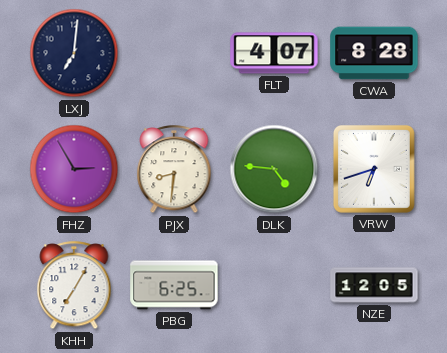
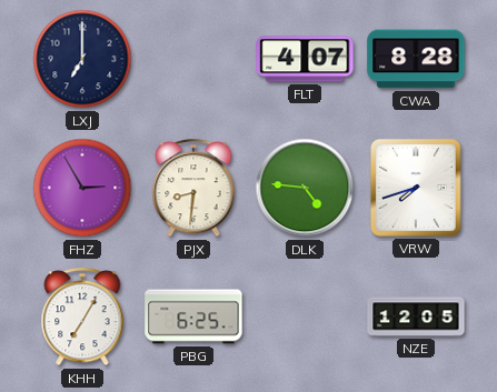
LXJ: 7:01 -> 7:00 (82, 59)
VRW: 6:42 -> 7:42 (416, 188)
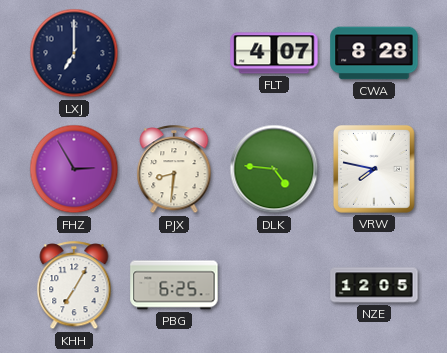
VRW: 7:42 -> 7:47 (374, 169)
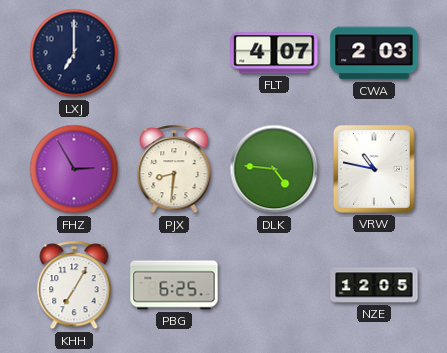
CWA: 8:28 -> 2:03 (374, 53)
VRW: 7:47 -> 10:47 (374, 169)
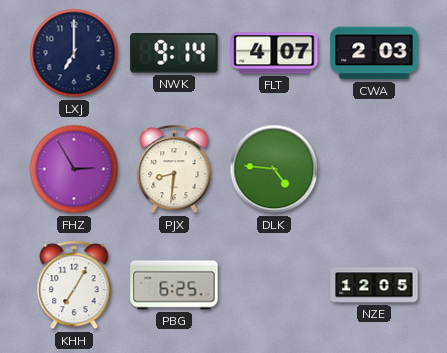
NWK: none -> 9:14 (174, 53)
VRW: 10:47 -> none (374, 169)
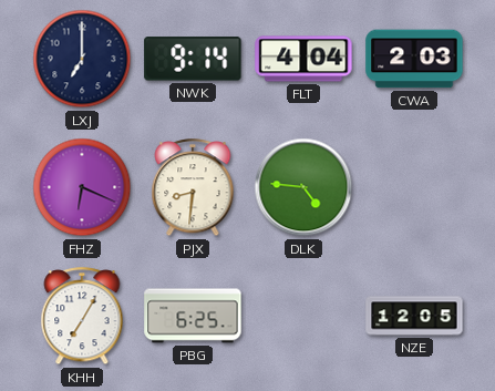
FLT: 4:07 -> 4:04 (303, 59)
FHZ: 2:55 -> 6:19 (82, 187)
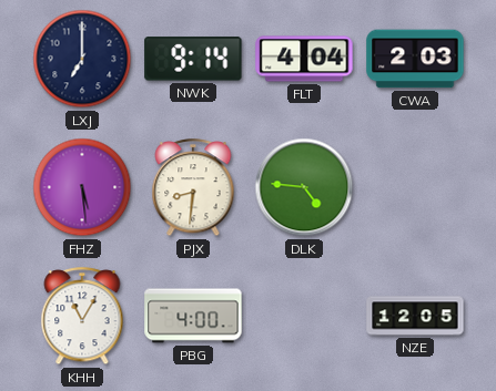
FHZ: 6:19 -> 5:29 (82, 187)
KHH: 7:05 -> 11:05 (82, 317)
PBG: 6:25 -> 4:00 (193, 316)
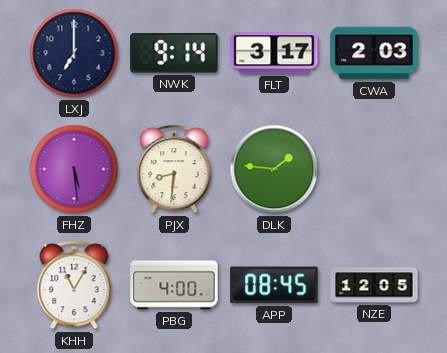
FLT: 4:04 -> 3:17 (274, 53)
DLK: 4:46 -> 1:46 (274, 169)
APP: none -> 08:45 (274, 285)
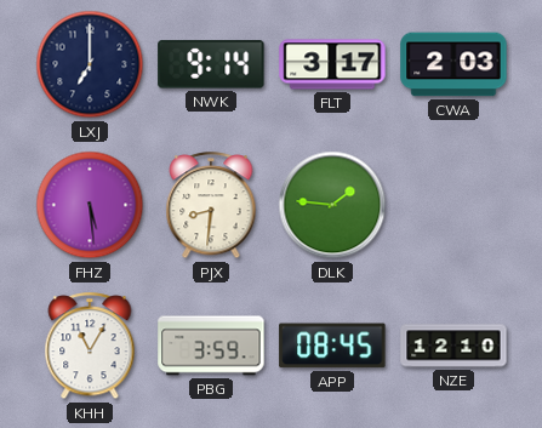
PBG: 4:00 -> 3:59 (211, 346)
NZE: 12:05 -> 12:10 (453, 346)
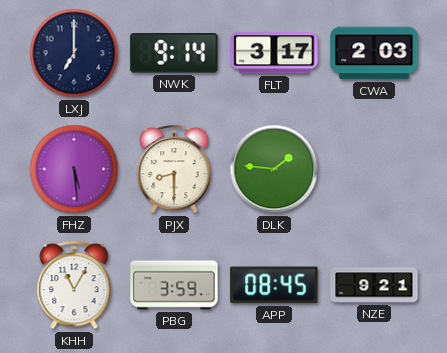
PJX: 8:31 -> 8:30 (174, 170)
NZE: 12:10 -> 9:21 (374, 285)
